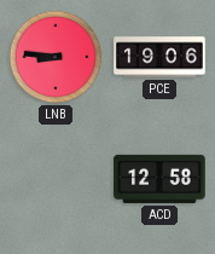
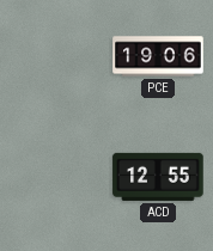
LNB: 8:46 -> none (56, 57)
ACD: 12:58 -> 12:55 (158, 177)
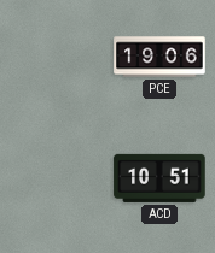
ACD: 12:55 -> 10:51 (159, 178)
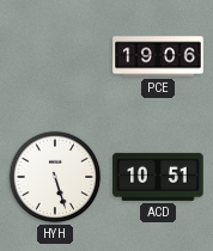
HYH: none -> 5:27 (55, 177)
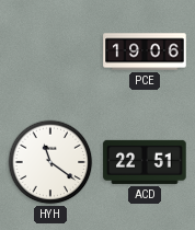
HYH: 5:27 -> 11:21 (50, 162)
ACD: 10:51 -> 22:51 (145, 162)
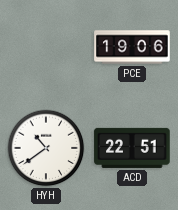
HYH: 11:21 -> 10:39 (46, 148)
